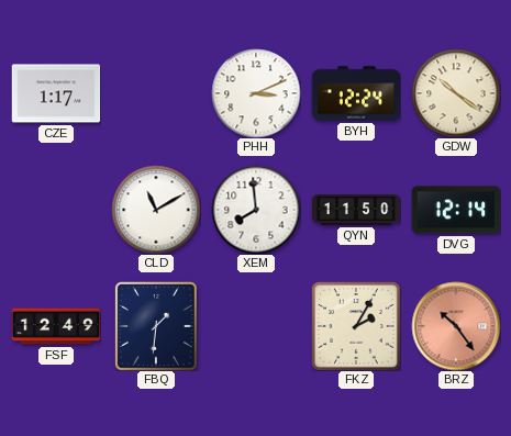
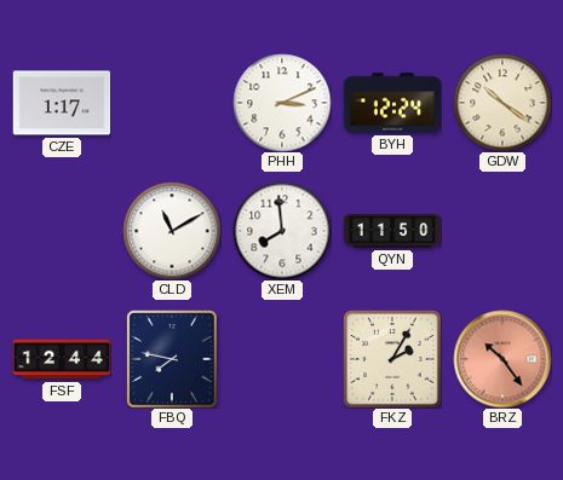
DVG: 12:14 -> none (456, 210)
FSF: 12:49 -> 12:44 (62, 359)
FBQ: 1:31 -> 7:47 (172, 359)
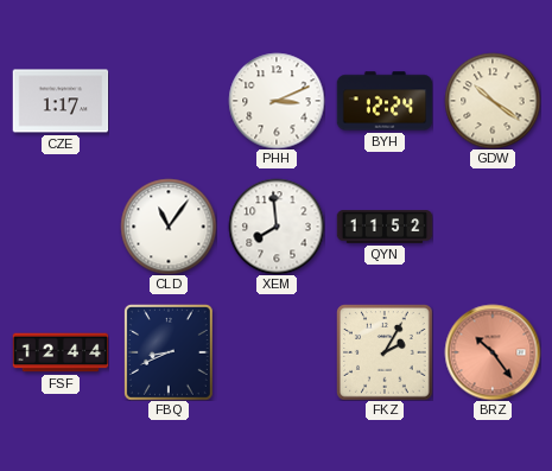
CLD: 11:10 -> 11:06 (169, 227)
QYN: 11:50 -> 11:52 (385, 227)
FBQ: 7:47 -> 8:41 (169, 352)
